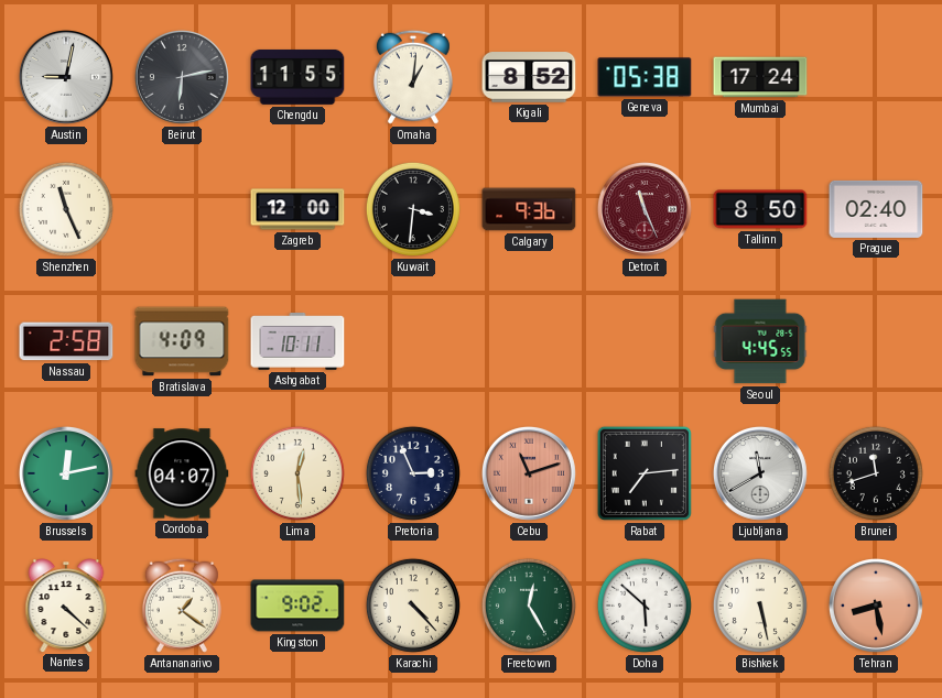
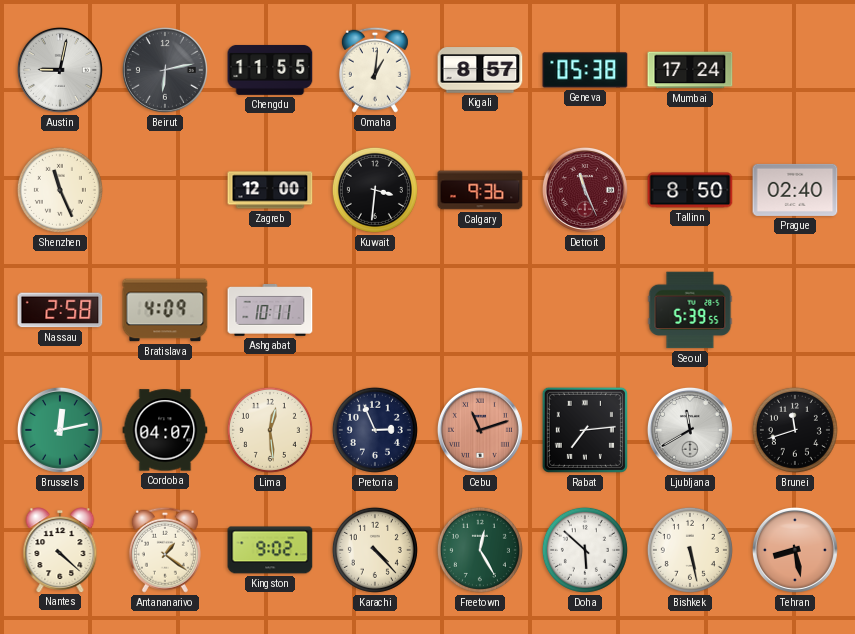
Kigali: 8:52 -> 8:57 (480, 70)
Seoul: 4:45 -> 5:39 (690, 310)
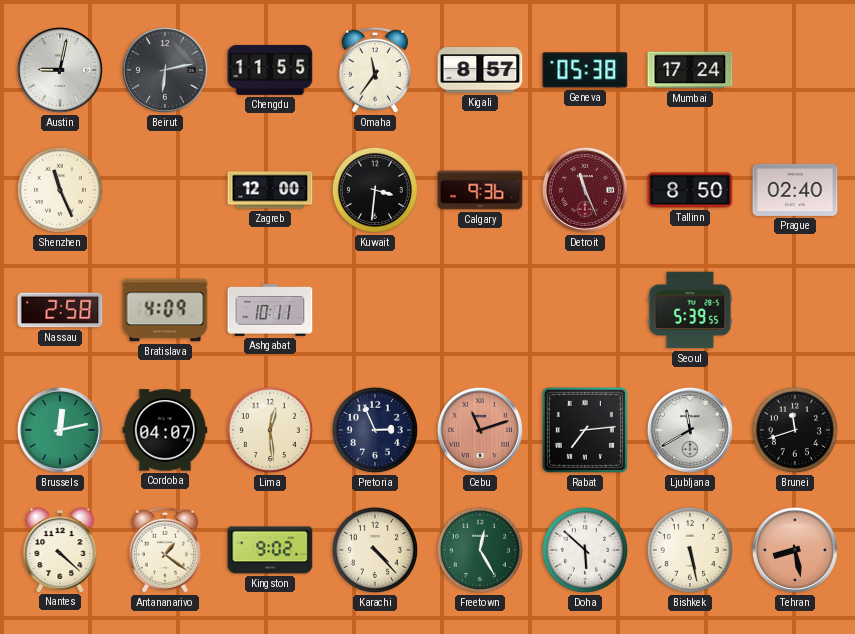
Omaha: 1:01 -> 11:36 (375, 70)
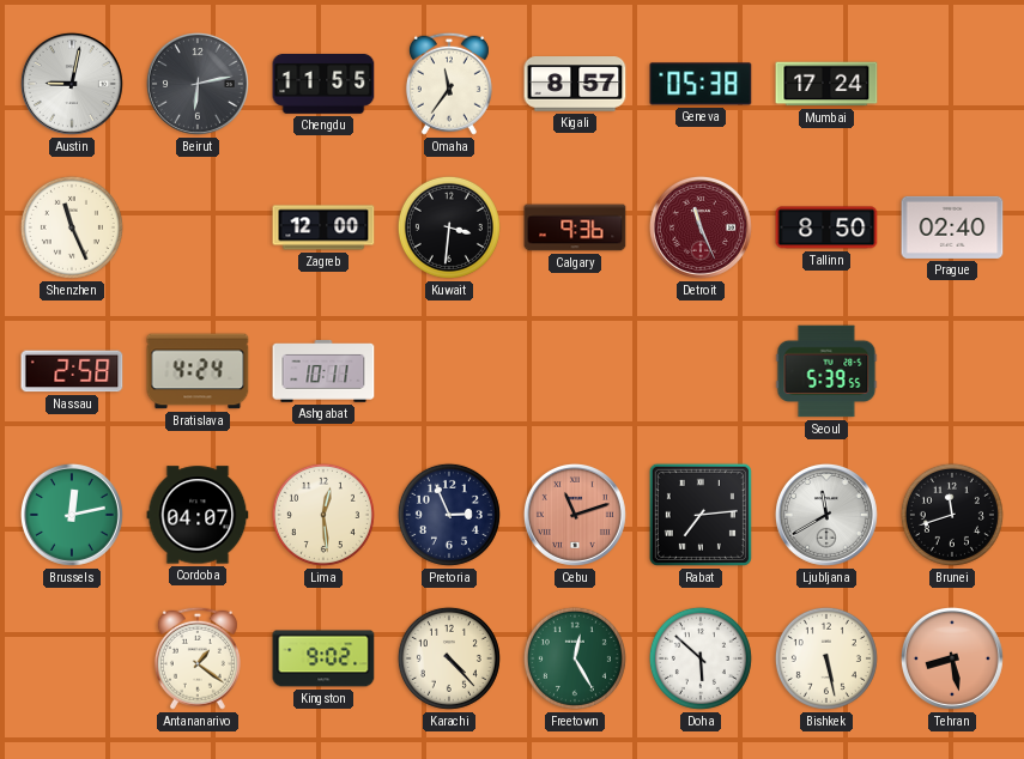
Bratislava: 4:09 -> 4:24 (198, 371)
Nantes: 4:22 -> none (60, 550)
